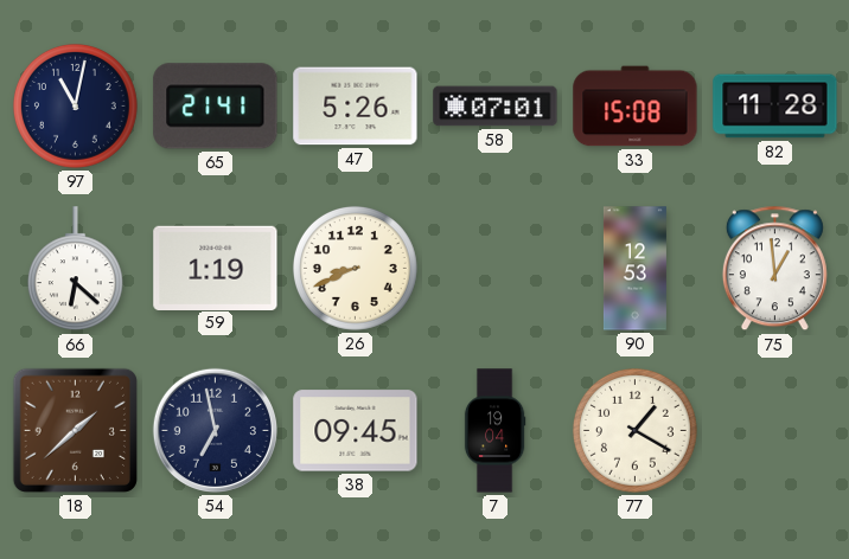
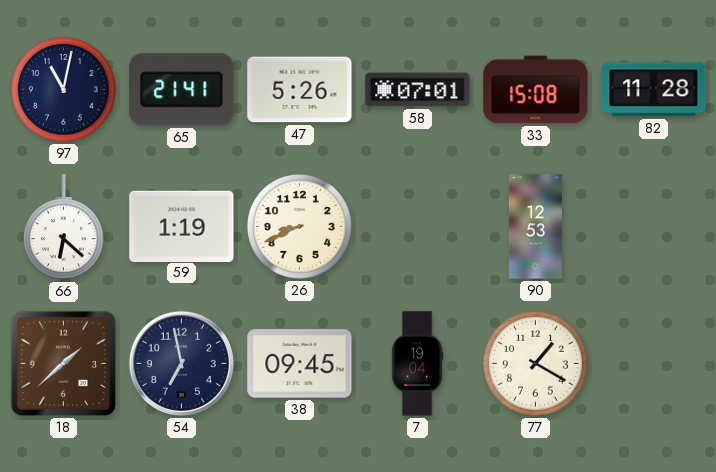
75: 12:59 -> none (774, 269)
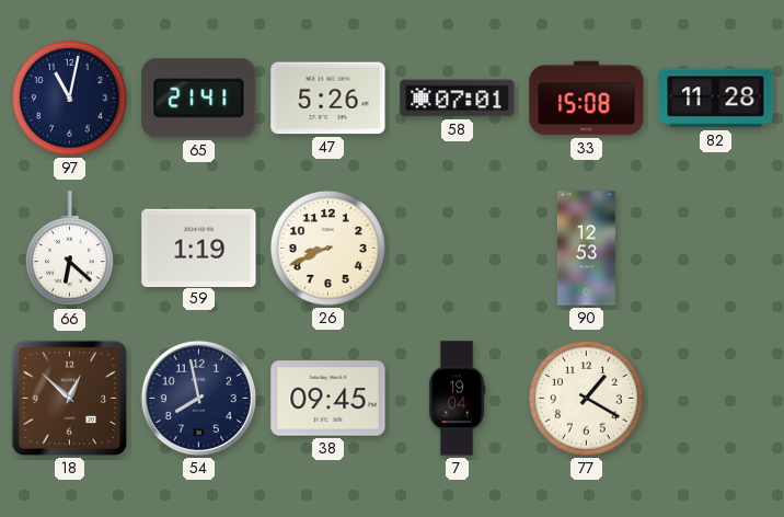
18: 1:38 -> 12:52 (69, 398)
54: 6:58 -> 7:58 (198, 398)
